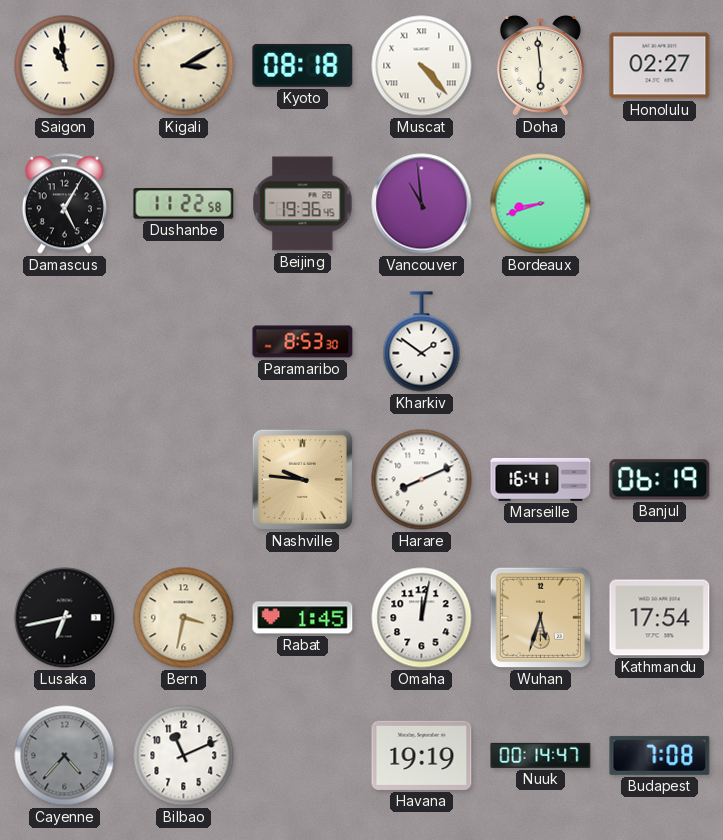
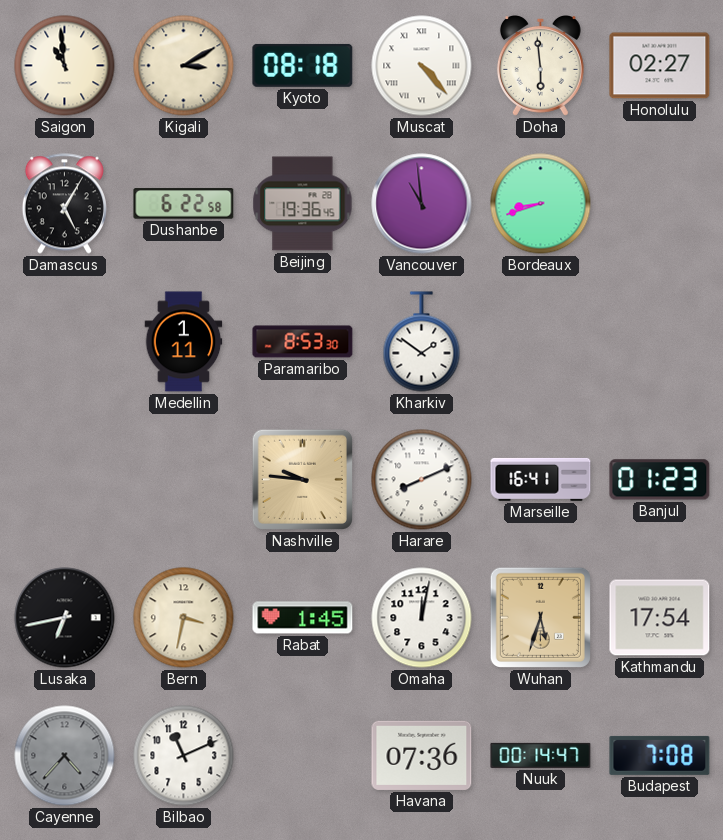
Dushanbe: 11:22 -> 6:22 (184, 204)
Medellin: none -> 1:11 (184, 342)
Banjul: 06:19 -> 01:23 (660, 480)
Havana: 19:19 -> 07:36 (422, 755)
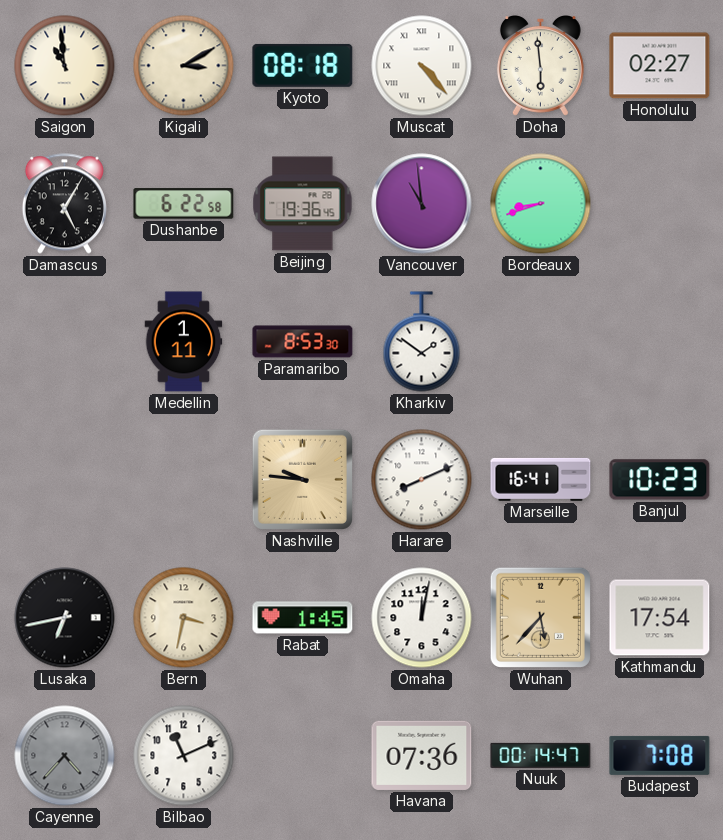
Banjul: 01:23 -> 10:23 (660, 480)
Wuhan: 5:33 -> 5:37 (540, 617)
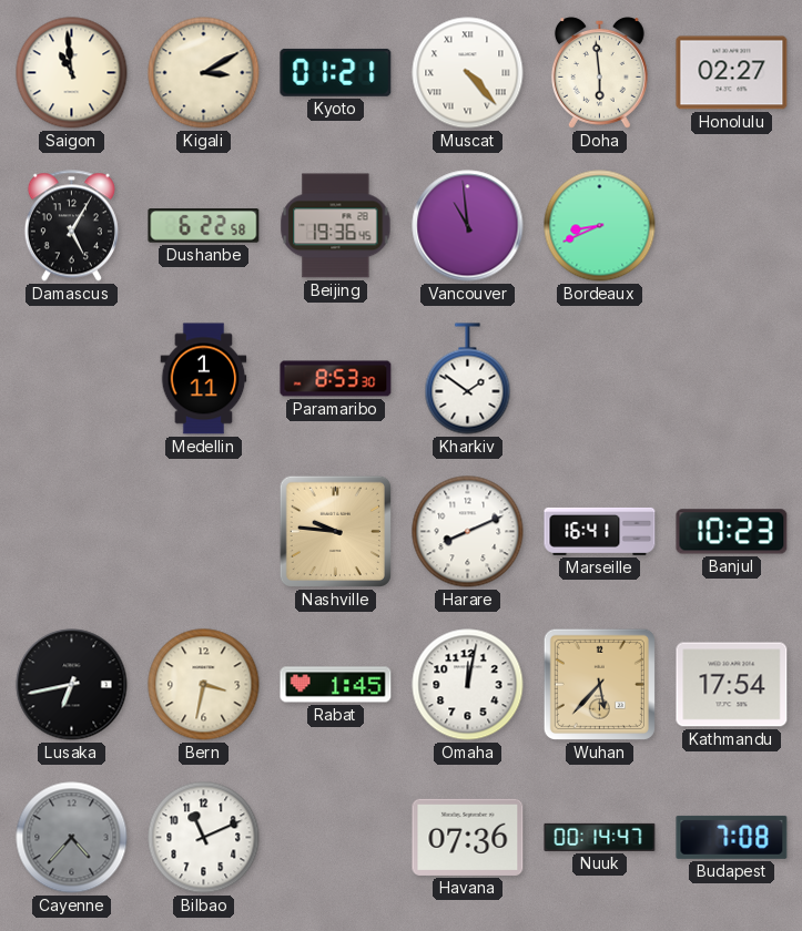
Kyoto: 08:18 -> 01:21 (336, 72)
Bordeaux: 8:42 -> 8:41 (600, 226)
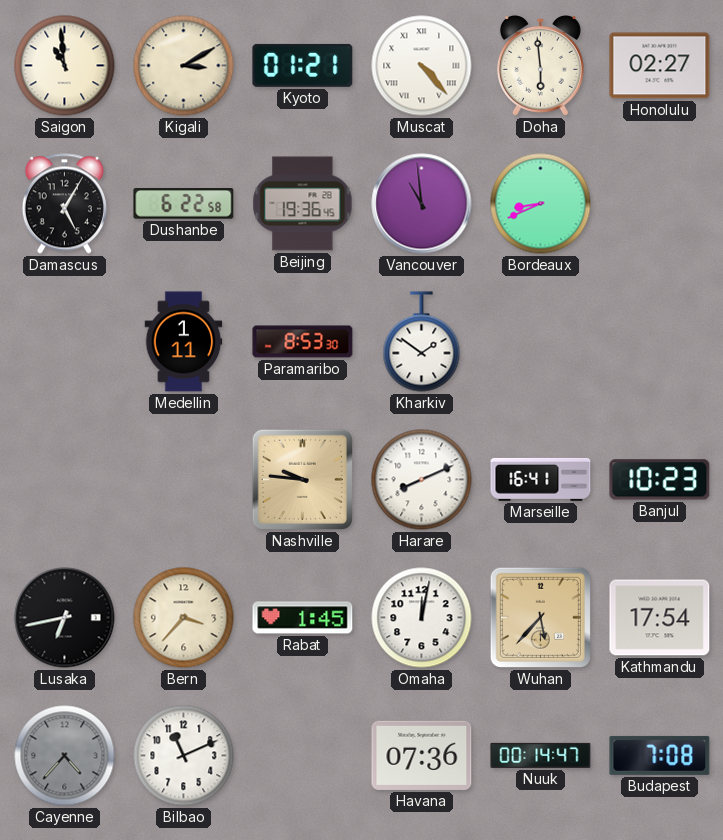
Bern: 3:32 -> 3:37 (184, 618)
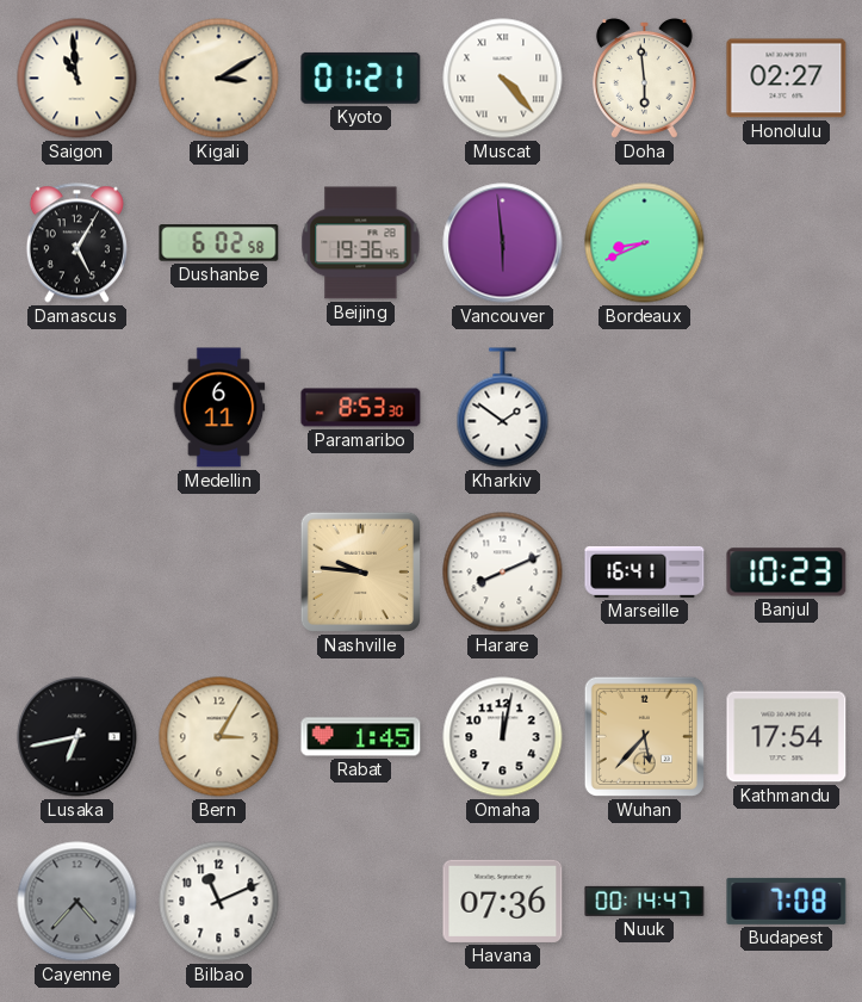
Dushanbe: 6:22 -> 6:02 (219, 243)
Vancouver: 10:59 -> 5:59 (503, 243)
Medellin: 1:11 -> 6:11 (219, 408)
Bern: 3:37 -> 3:05 (219, 737)
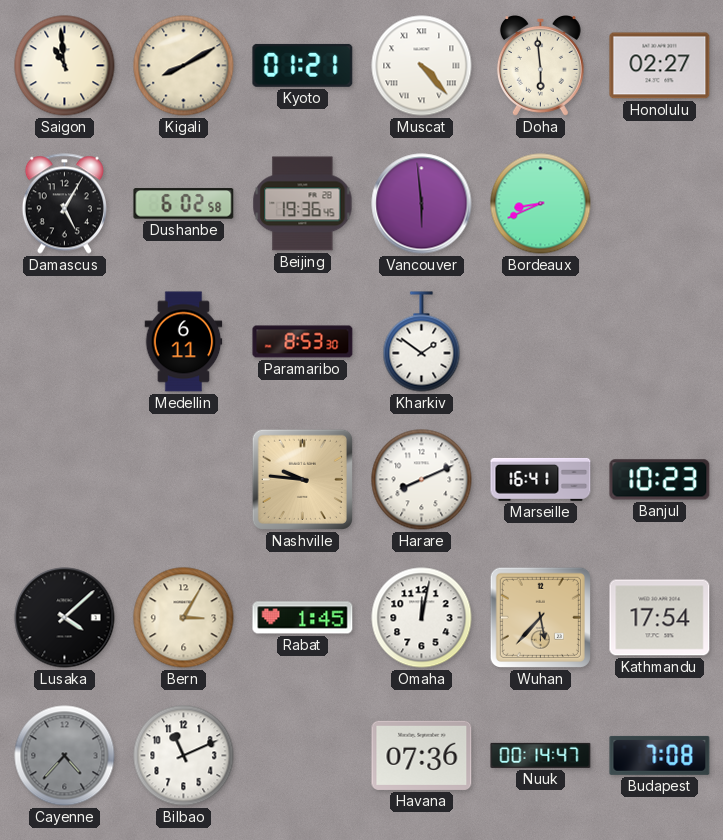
Kigali: 3:10 -> 8:10 (184, 66)
Lusaka: 6:43 -> 4:08 (65, 618)
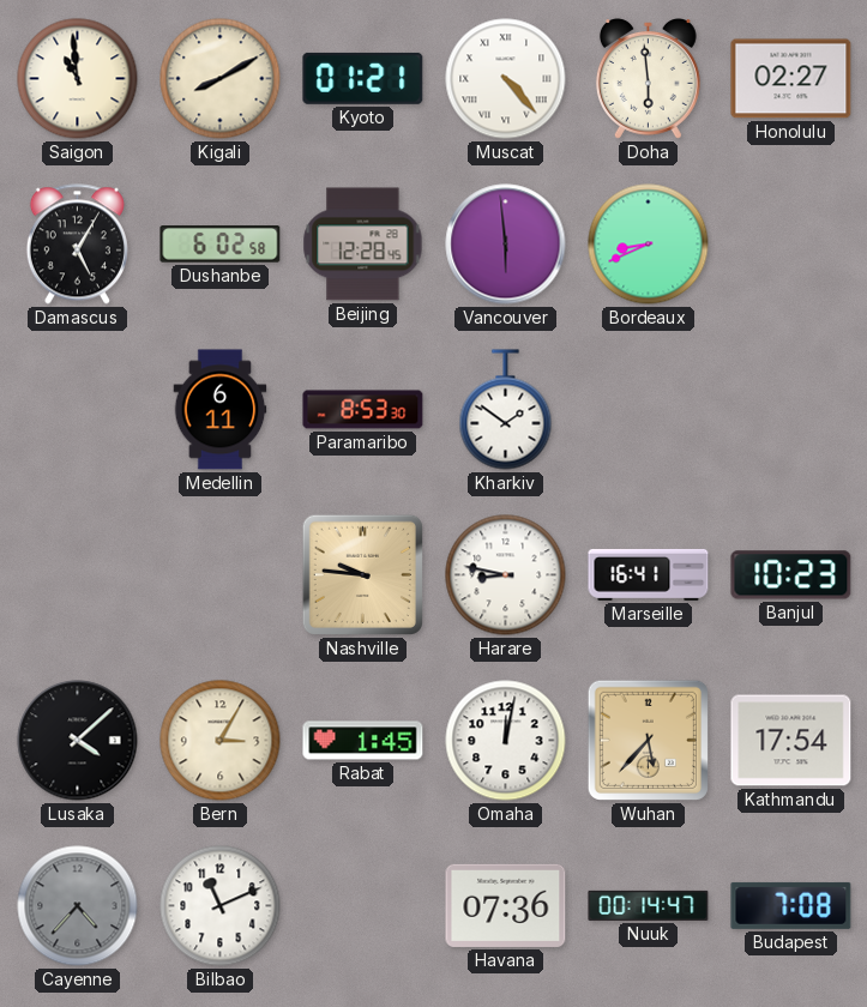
Beijing: 19:36 -> 12:28 (363, 245)
Harare: 8:11 -> 8:47 (506, 575)
